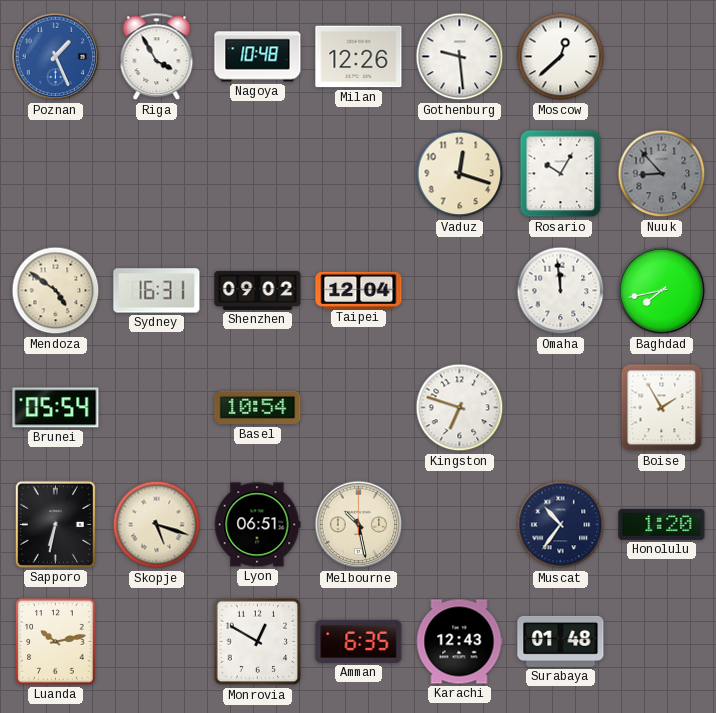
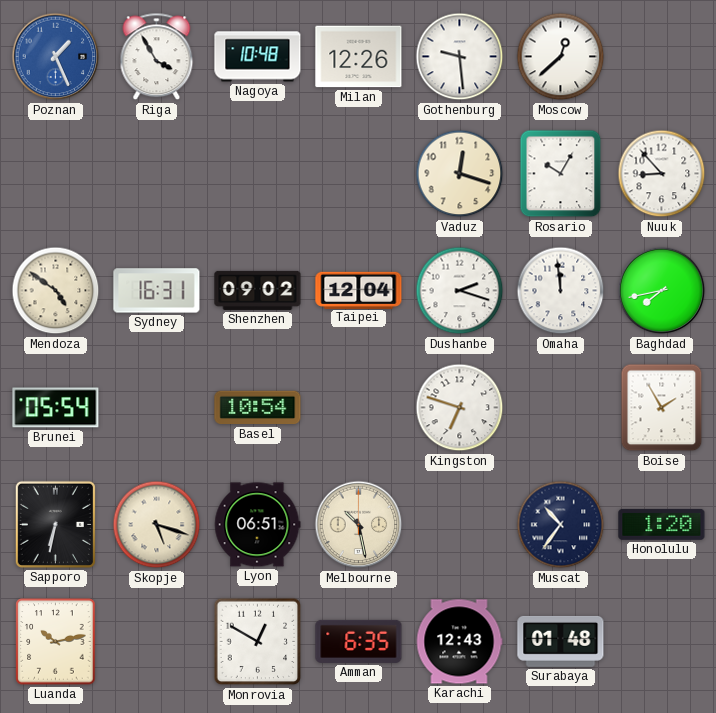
Nuuk dial: grey -> white (662, 174)
Dushanbe: none -> 2:18 (460, 291)
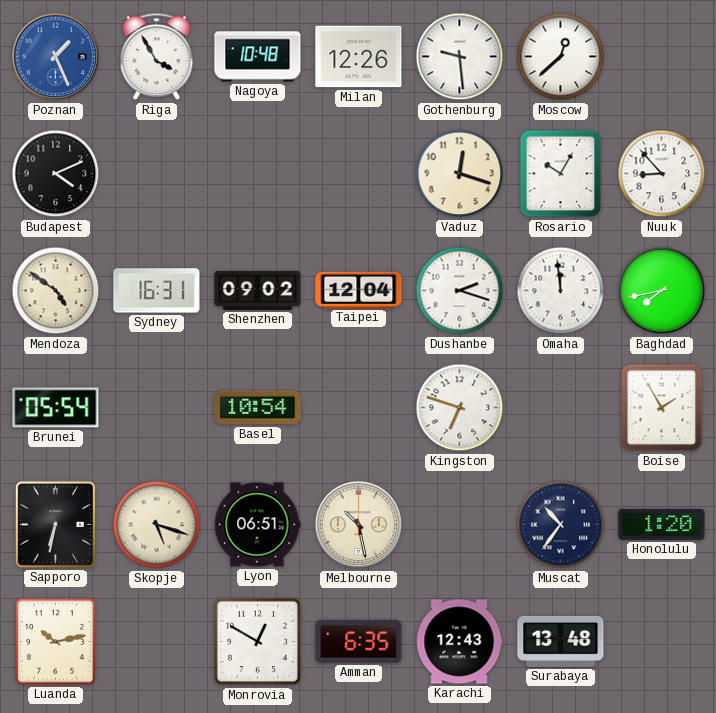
Budapest: none -> 4:11 (56, 174)
Surabaya: 01:48 -> 13:48 (561, 641)
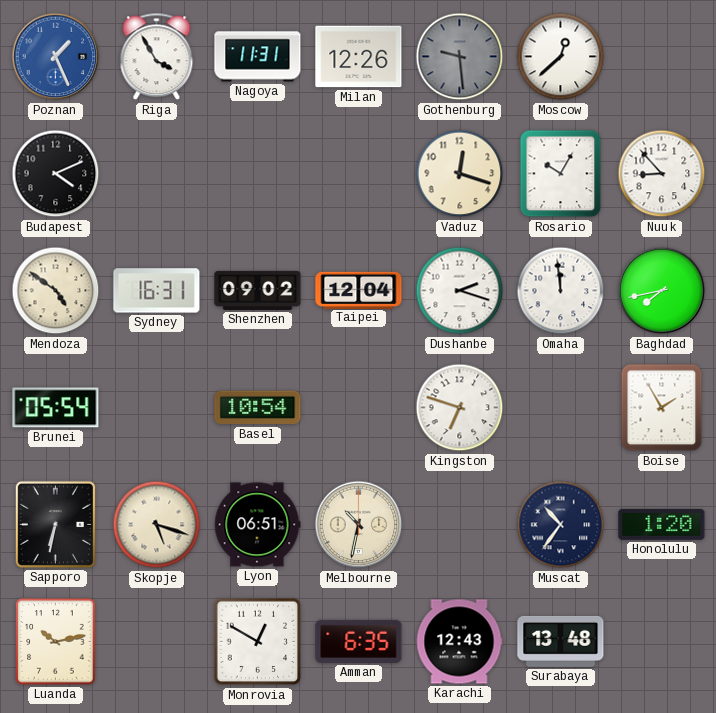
Nagoya: 10:48 -> 11:31 (258, 57)
Gothenburg dial: white -> grey (460, 57)
Melbourne: 10:28 -> 10:32 (359, 525)
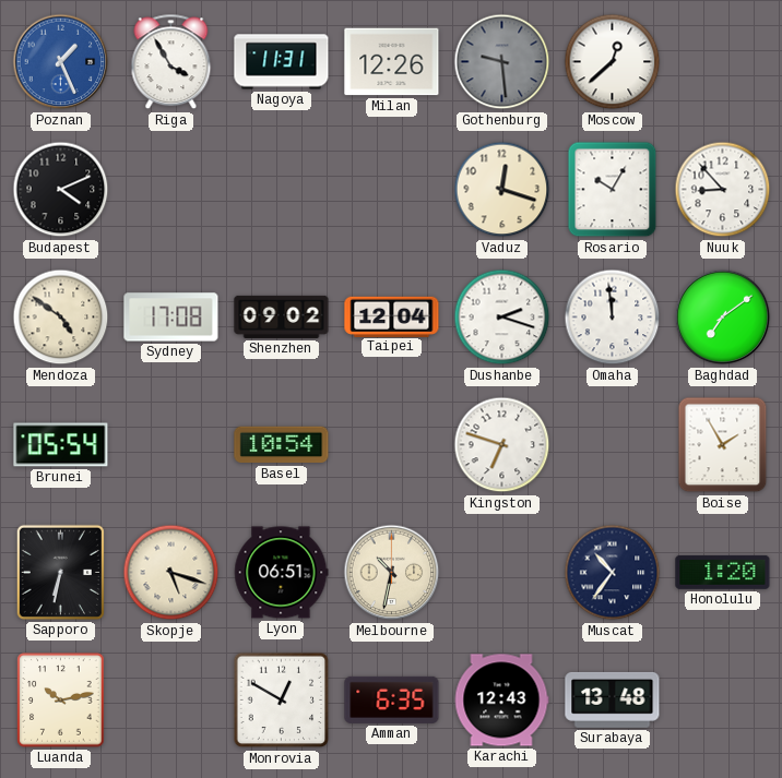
Sydney: 16:31 -> 17:08 (171, 318)
Baghdad: 7:43 -> 7:09 (723, 318)
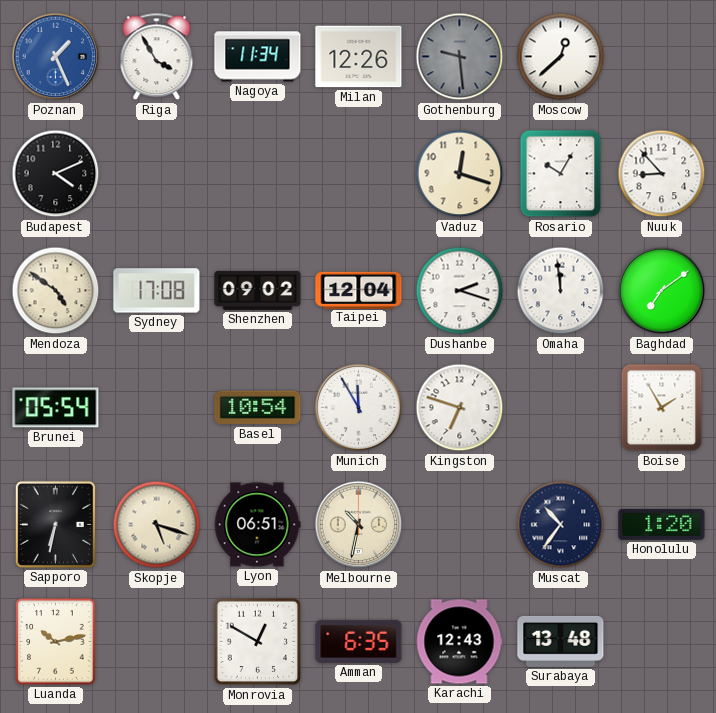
Nagoya: 11:31 -> 11:34 (258, 57)
Munich: none -> 11:55 (359, 408)
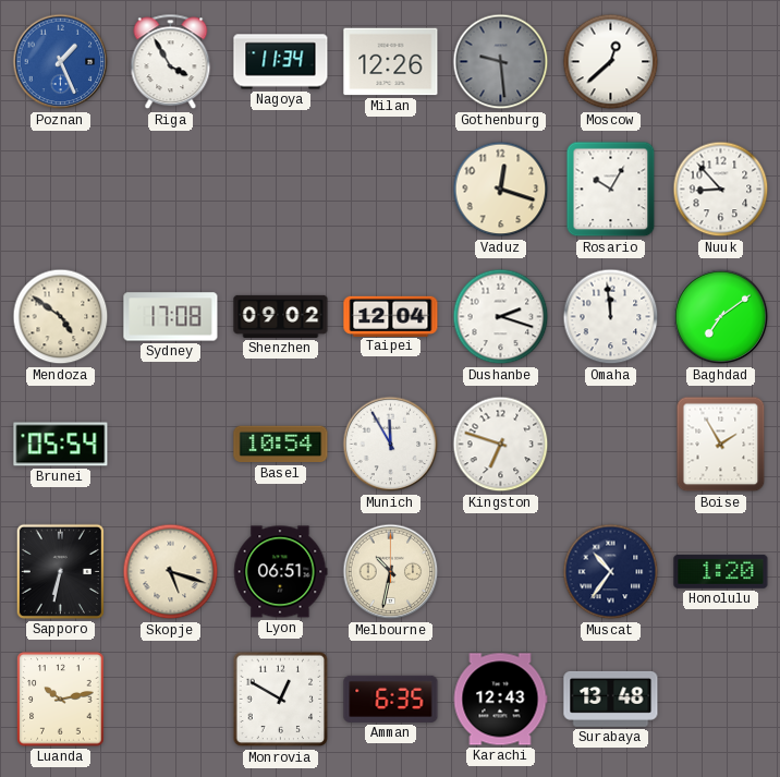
Budapest: 4:11 -> none (56, 174)
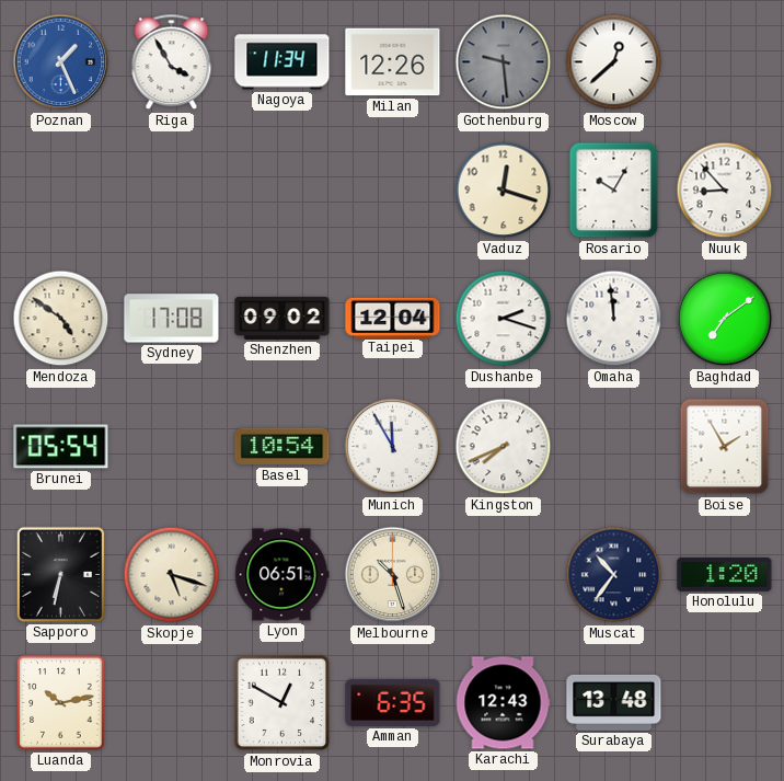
Kingston: 6:48 -> 7:41 (504, 447)
Melbourne: 10:32 -> 10:27 (393, 575)
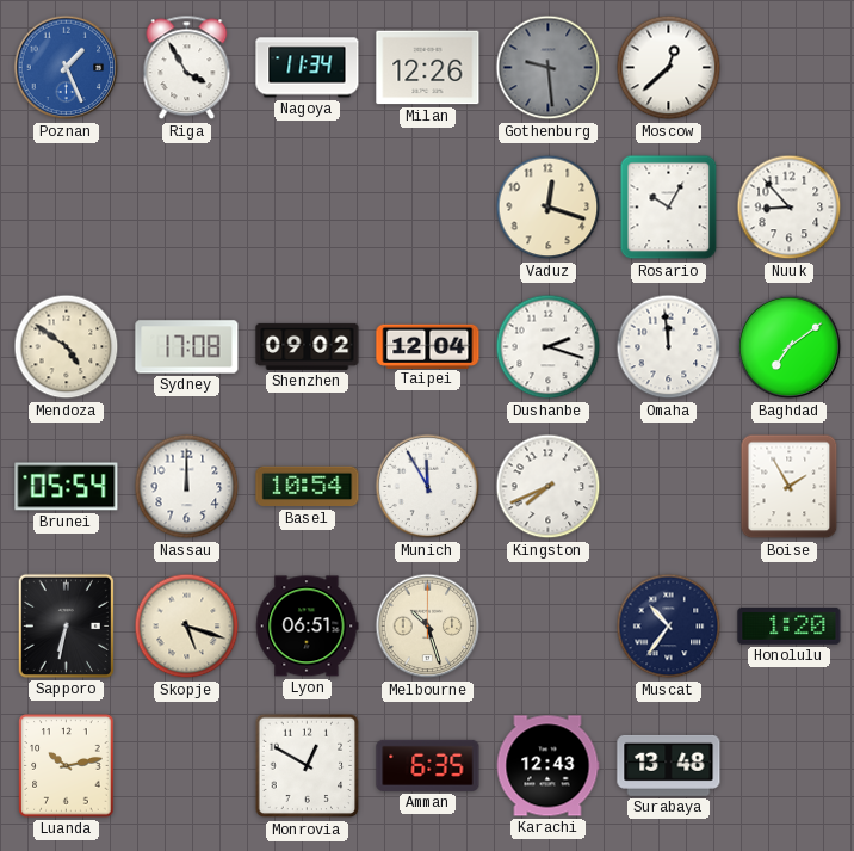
Nassau: none -> 12:00 (187, 487)
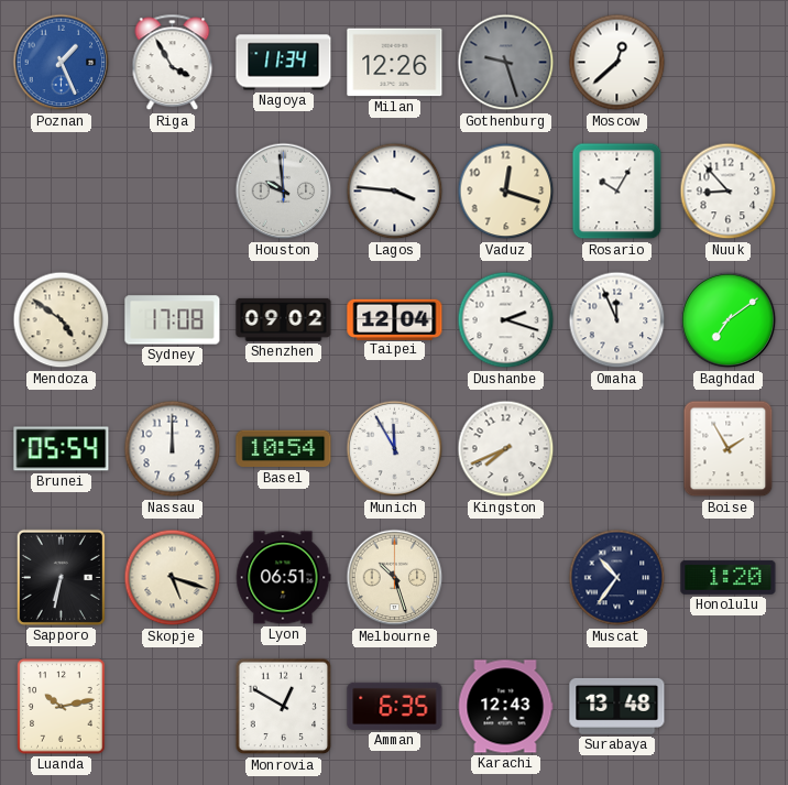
Gothenburg: 9:29 -> 9:27 (506, 63)
Houston: none -> 9:59 (284, 192)
Lagos: none -> 3:46 (395, 192)
Omaha: 11:59 -> 11:56 (617, 320)
